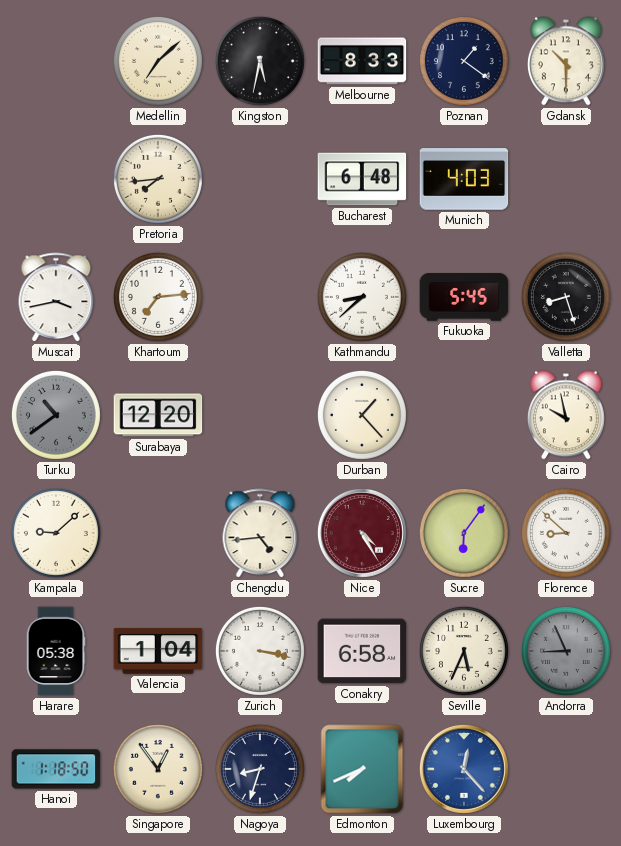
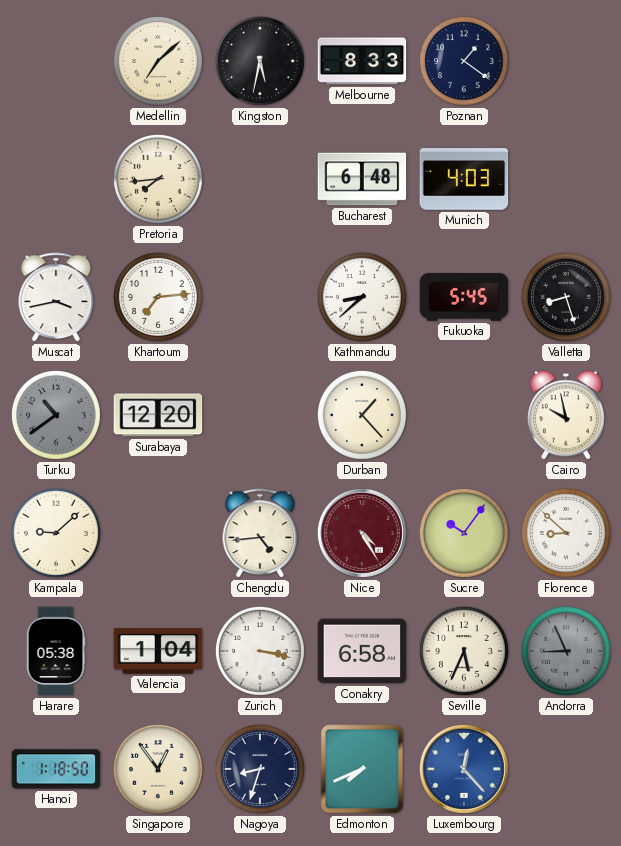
Gdansk: 10:30 -> none (566, 61)
Sucre: 6:06 -> 10:06 (464, 533)
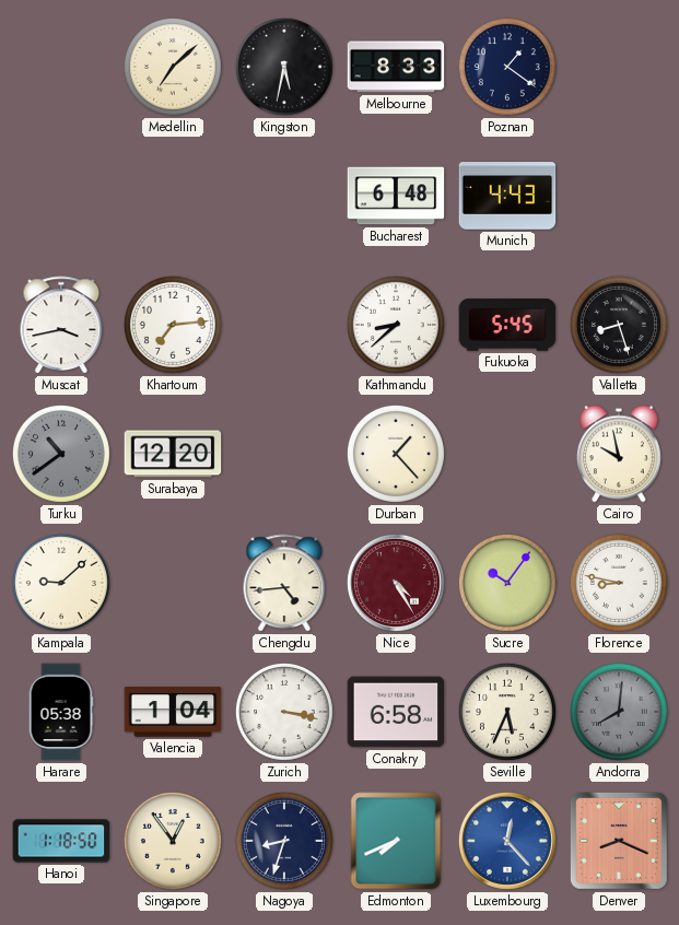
Pretoria: 7:44 -> none (158, 179)
Munich: 4:03 -> 4:43 (507, 196)
Florence: 8:52 -> 8:47 (619, 583)
Andorra: 8:56 -> 8:01 (619, 712)
Denver: none -> 8:19 (619, 841)
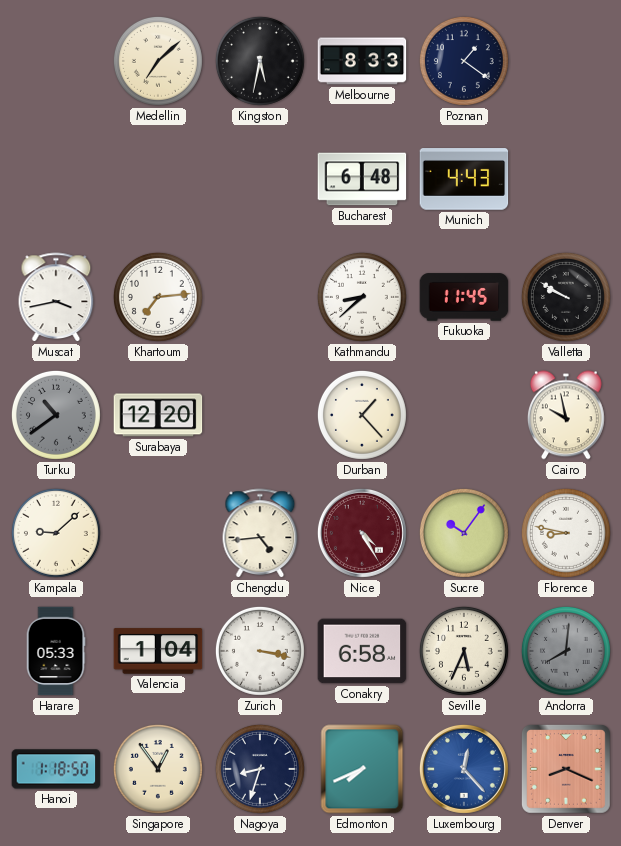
Fukuoka: 5:45 -> 11:45 (464, 297)
Valletta: 8:27 -> 9:50 (566, 297)
Harare: 05:38 -> 05:33 (56, 651)
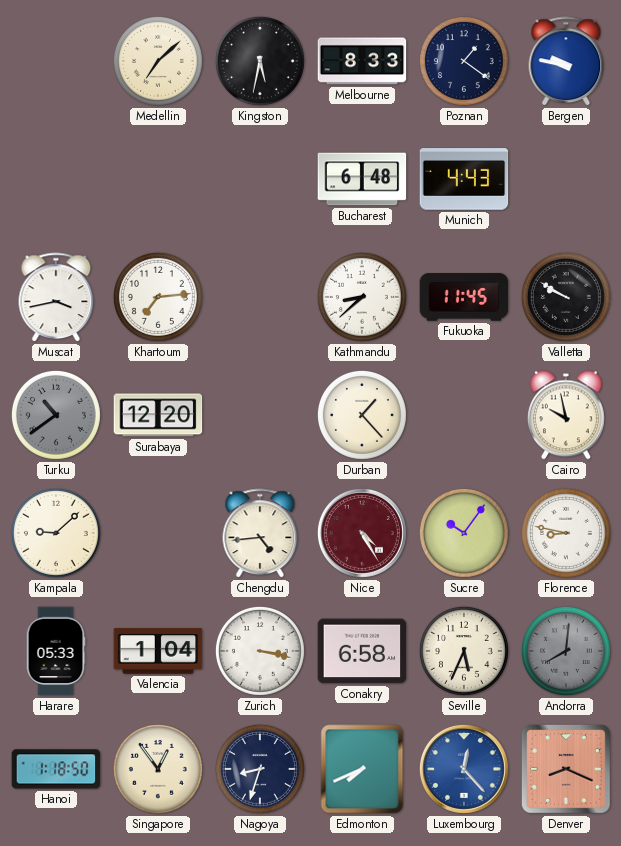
Bergen: none -> 9:47 (566, 62)
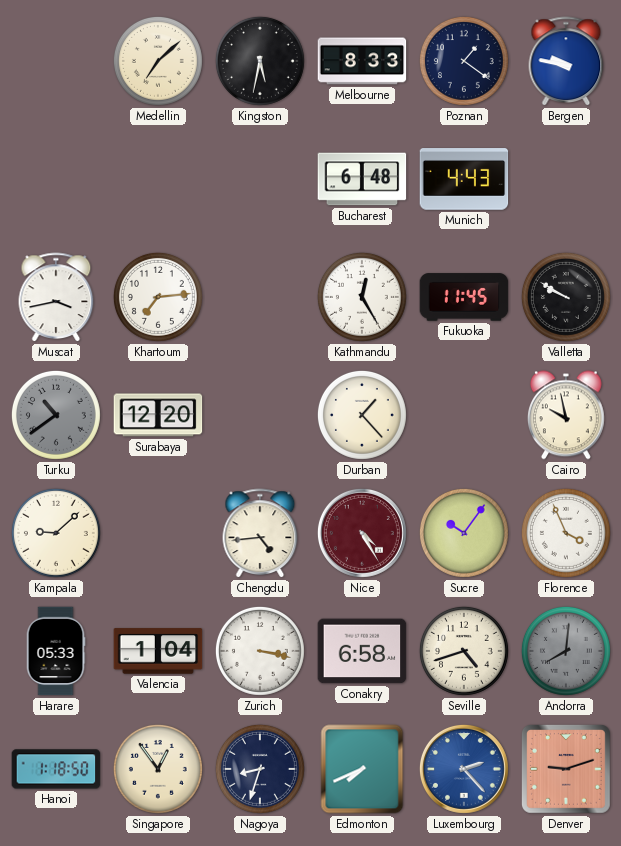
Kathmandu: 8:38 -> 12:25 (362, 297)
Florence: 8:47 -> 3:56 (566, 533)
Seville: 5:34 -> 4:42 (464, 651)
Luxembourg: 12:23 -> 2:23 (464, 769)
Denver: 8:19 -> 9:12 (566, 769)
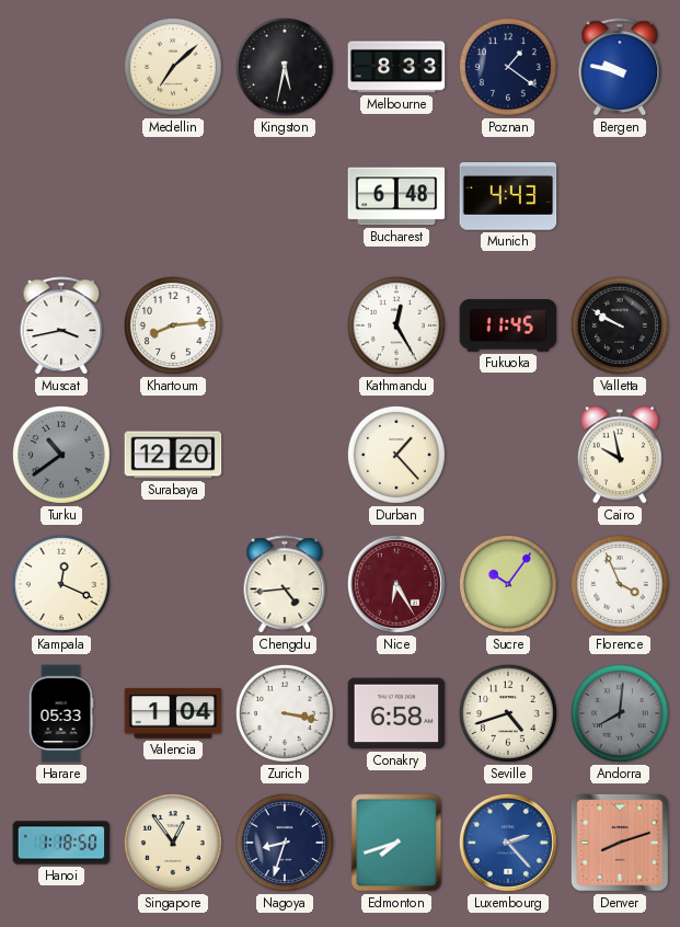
Khartoum: 7:14 -> 8:14 (173, 325)
Kampala: 9:08 -> 12:19 (61, 584)
Nice: 4:25 -> 6:25 (396, 584)
Edmonton: 7:41 -> 7:42 (396, 843)
Denver: 9:12 -> 8:12 (620, 843)
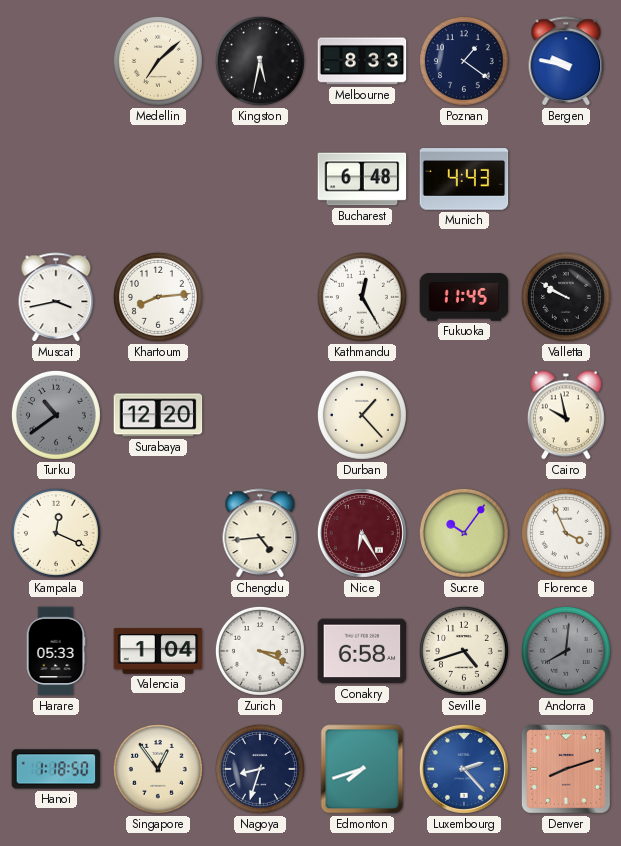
Zurich: 3:17 -> 3:19 (260, 651)
